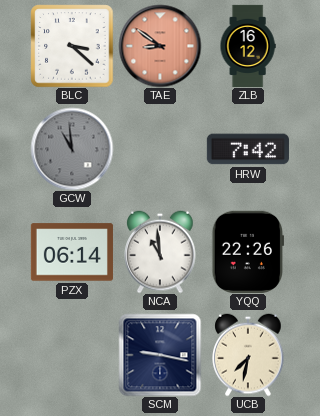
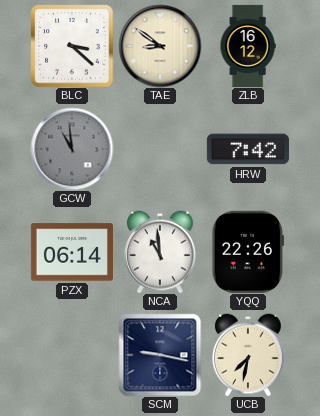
TAE dial: salmon -> cream (160, 46)
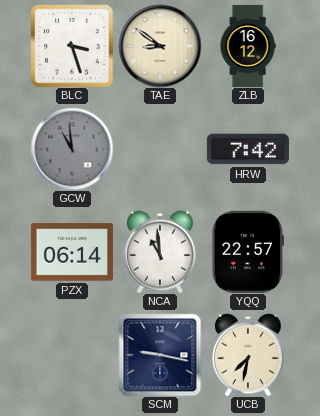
BLC: 3:22 -> 3:27 (72, 46)
YQQ: 22:26 -> 22:57 (247, 252)
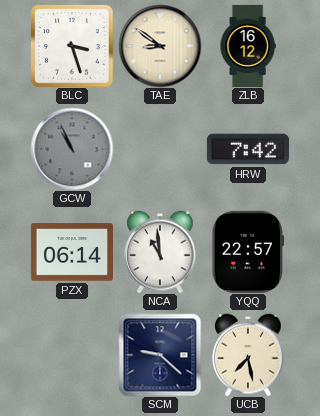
GCW: 10:59 -> 10:56 (72, 149)
SCM: 9:17 -> 9:22 (160, 355)
UCB: 7:32 -> 7:28 (248, 355)
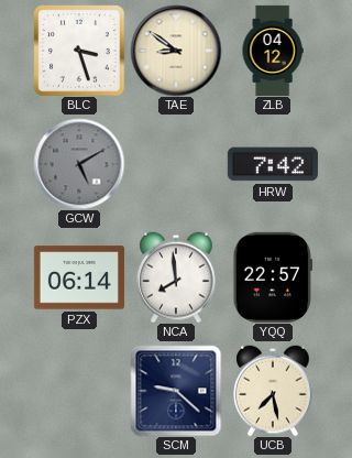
ZLB: 16:12 -> 04:12 (273, 50)
GCW: 10:56 -> 5:10 (79, 164)
NCA: 10:59 -> 7:59 (176, 277)
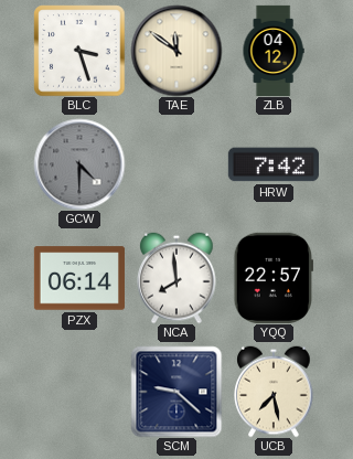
TAE: 8:51 -> 11:51 (176, 51)
GCW: 5:10 -> 4:30 (79, 164)
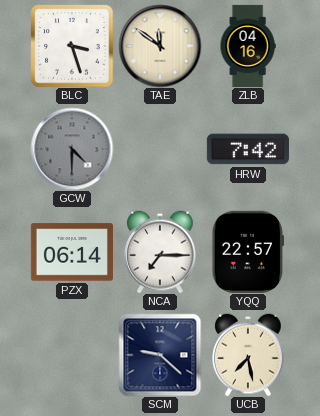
ZLB: 04:12 -> 04:16 (248, 45)
NCA: 7:59 -> 7:15 (160, 252)
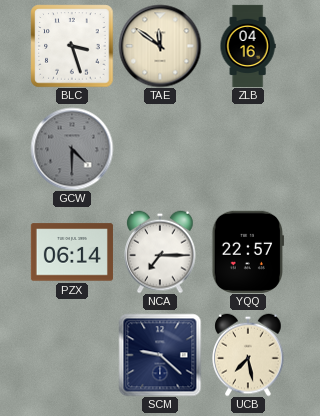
HRW: 7:42 -> none (248, 149)
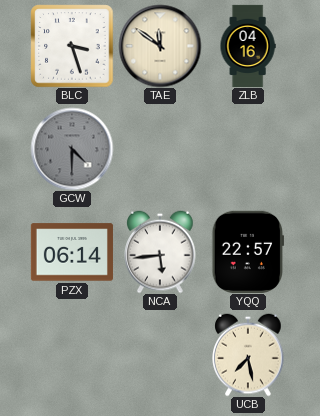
NCA: 7:15 -> 5:44 (160, 252)
SCM: 9:22 -> none (160, 355)
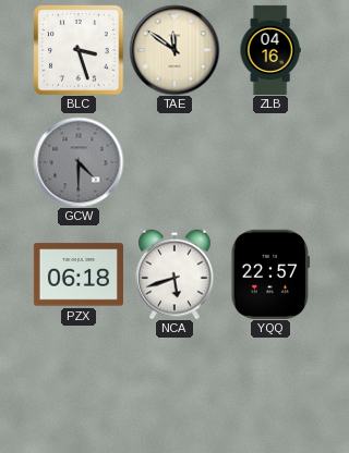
PZX: 06:14 -> 06:18 (79, 274)
NCA: 5:44 -> 5:42 (174, 274)
UCB: 7:28 -> none (248, 355)
